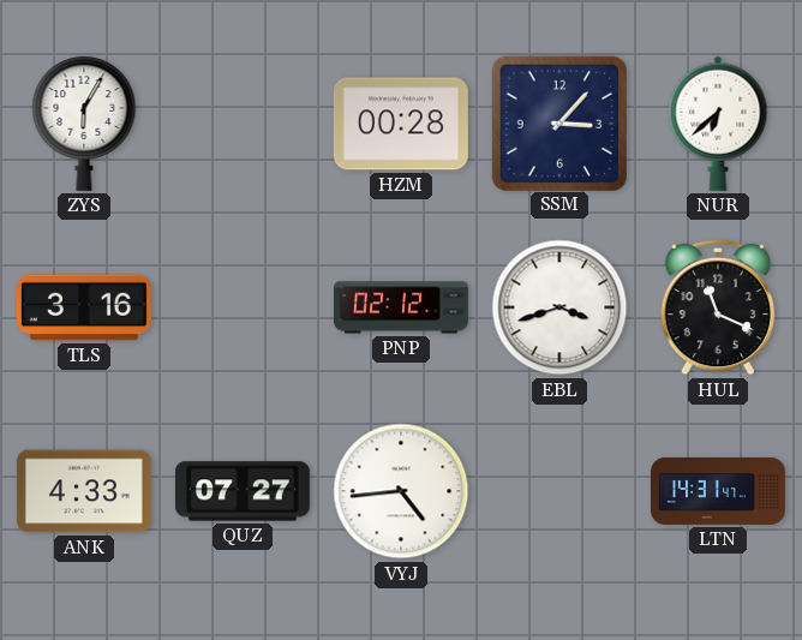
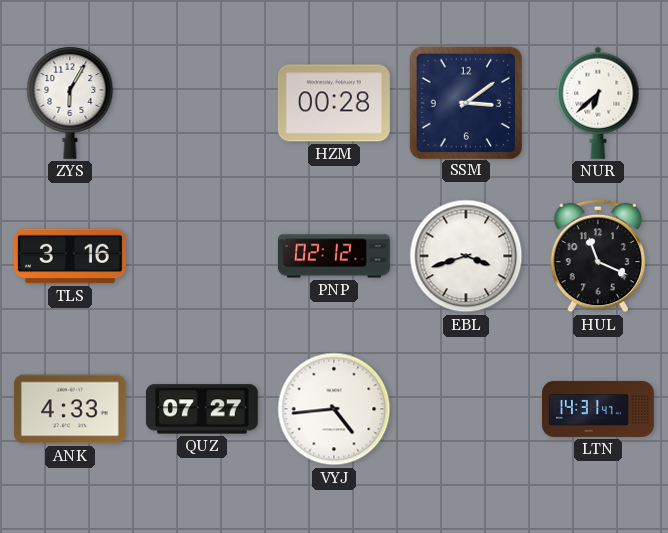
SSM: 3:07 -> 3:09 (465, 102)
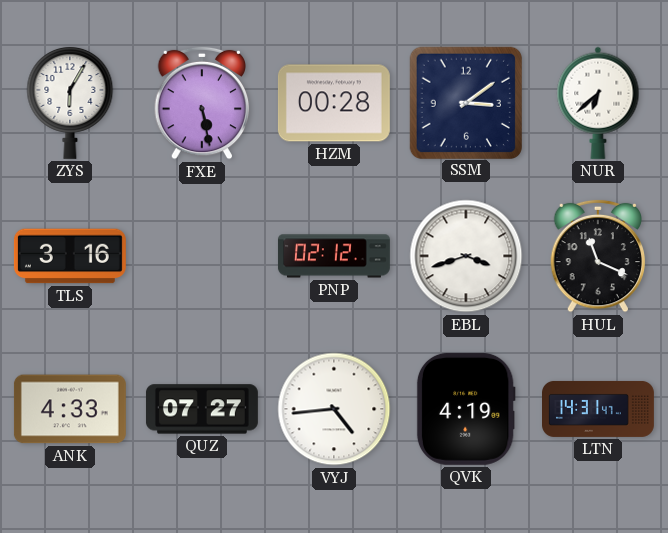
FXE: none -> 5:28 (202, 103)
QVK: none -> 4:19 (466, 409)
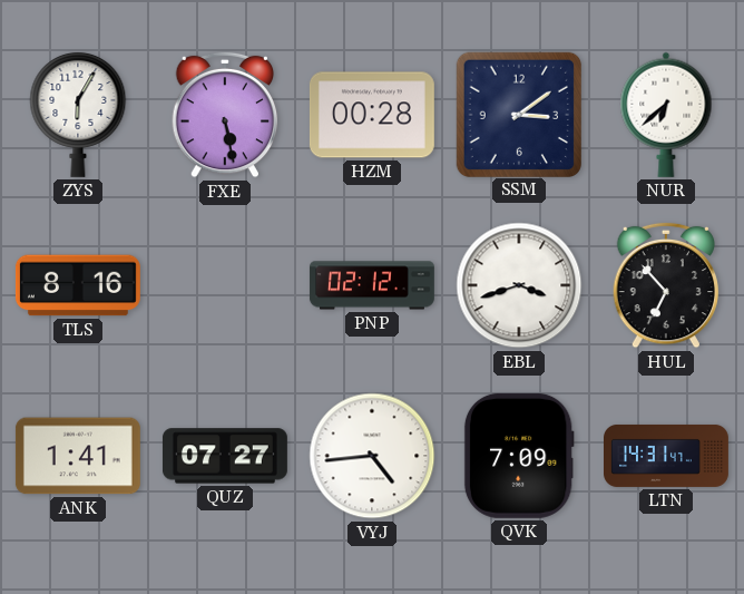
TLS: 3:16 -> 8:16 (78, 285)
HUL: 11:19 -> 6:53 (666, 285)
ANK: 4:33 -> 1:41 (78, 456)
QVK: 4:19 -> 7:09 (519, 456)
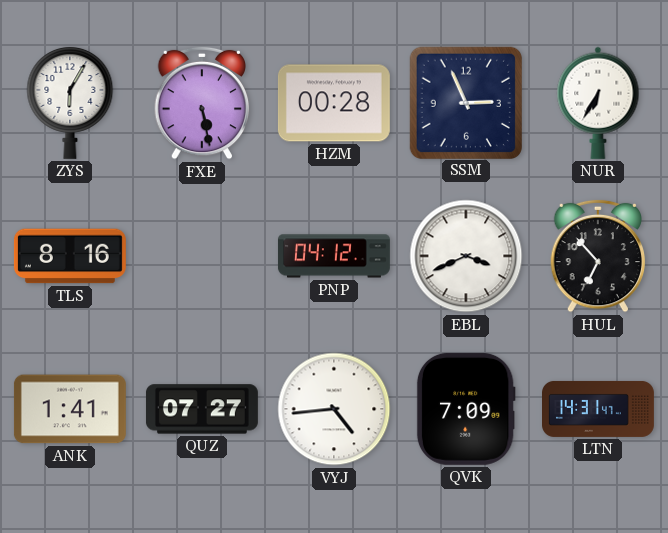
SSM: 3:09 -> 2:56 (465, 102)
NUR: 6:38 -> 6:35 (598, 103)
PNP: 02:12 -> 04:12 (334, 256)
EBL: 3:42 -> 3:41 (466, 256)
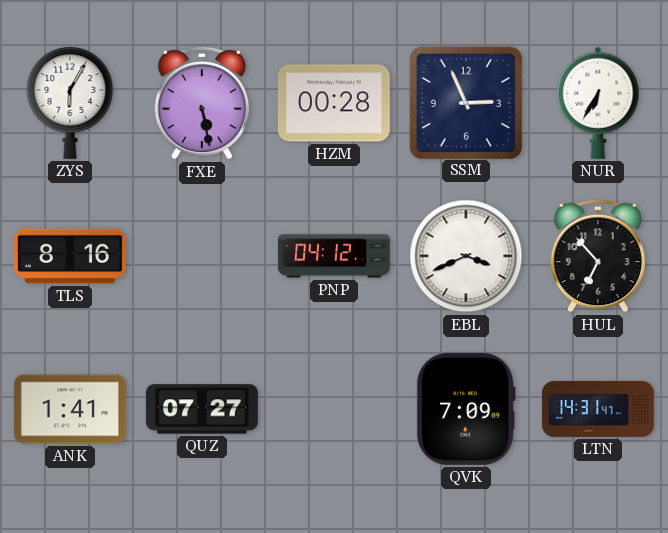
VYJ: 4:44 -> none (334, 409)
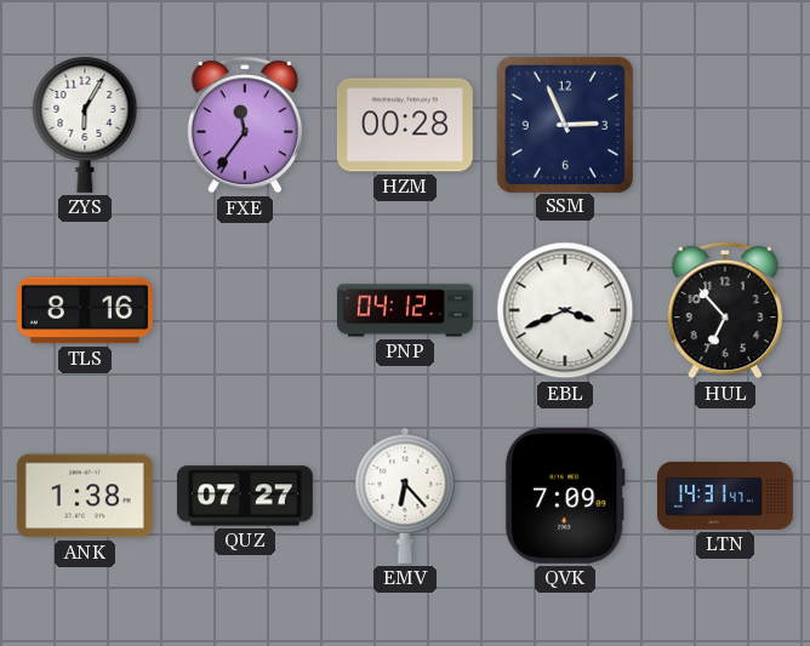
FXE: 5:28 -> 11:36 (245, 125)
NUR: 6:35 -> none (598, 103)
ANK: 1:41 -> 1:38 (85, 496)
EMV: none -> 6:23 (405, 496)
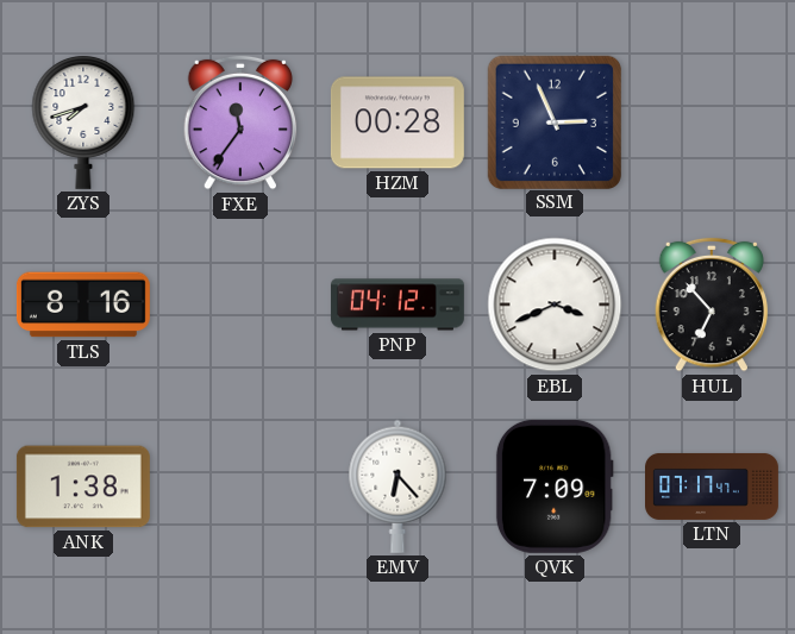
ZYS: 6:05 -> 7:42 (83, 121)
QUZ: 07:27 -> none (245, 496)
LTN: 14:31 -> 07:17 (713, 487)
